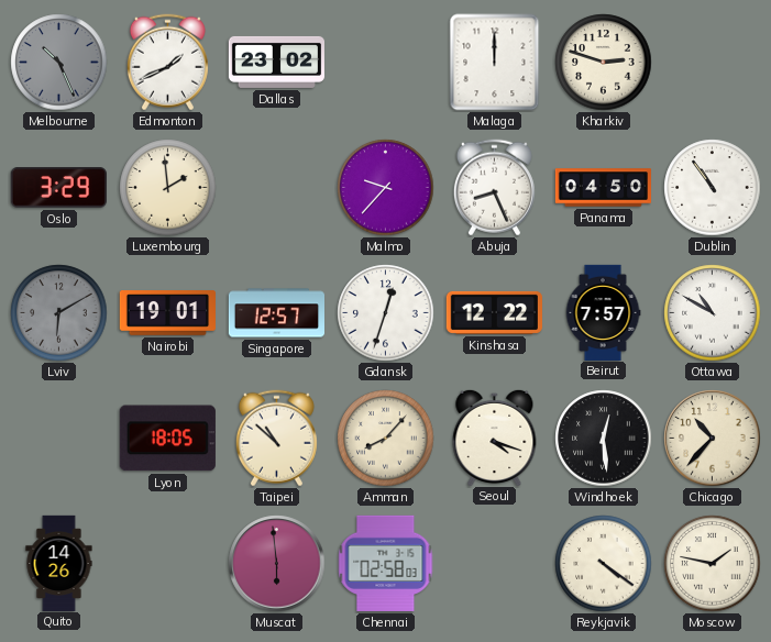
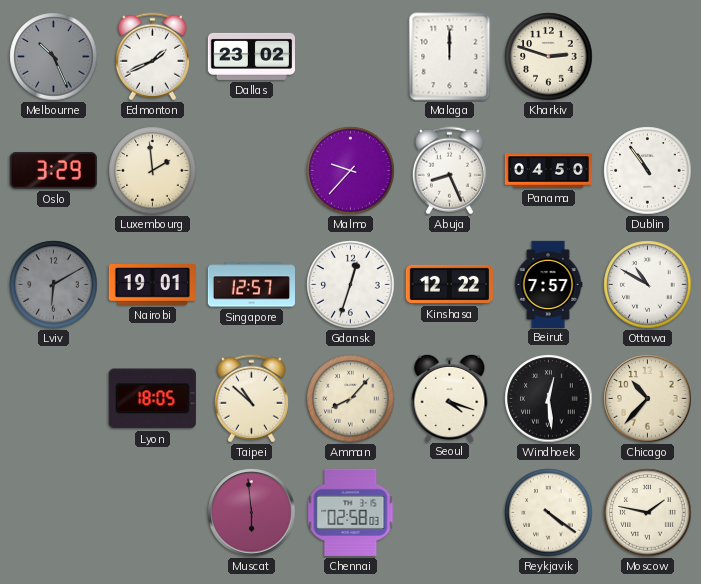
Quito: 14:26 -> none (59, 563)
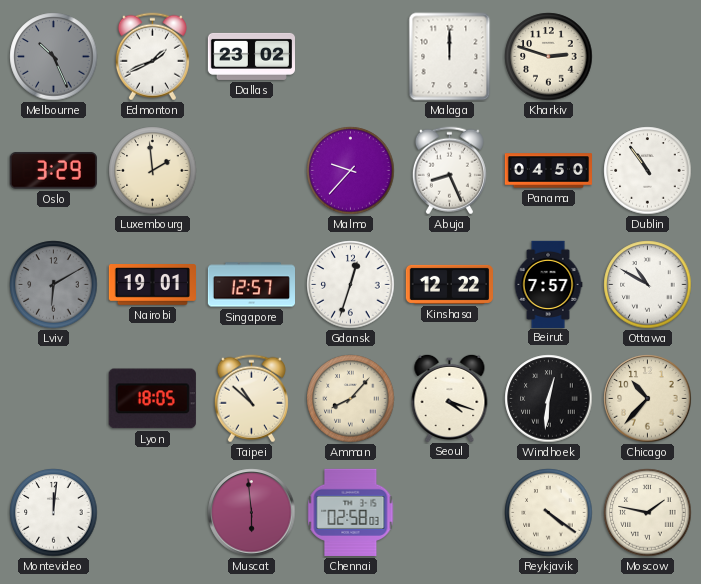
Windhoek: 12:29 -> 12:31 (549, 399)
Montevideo: none -> 12:01 (54, 513)
